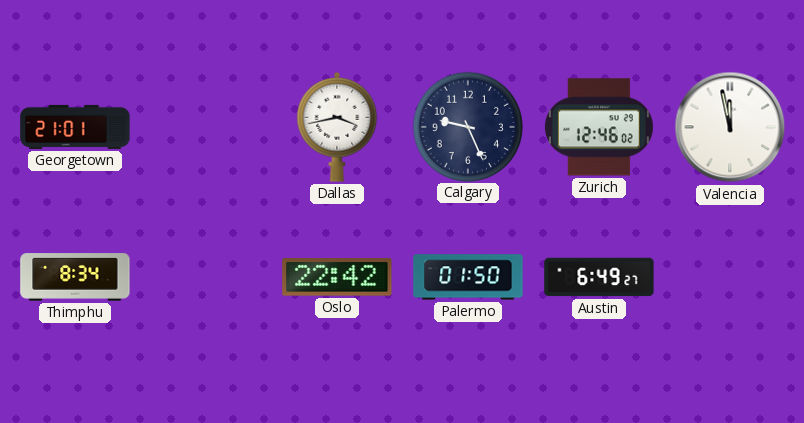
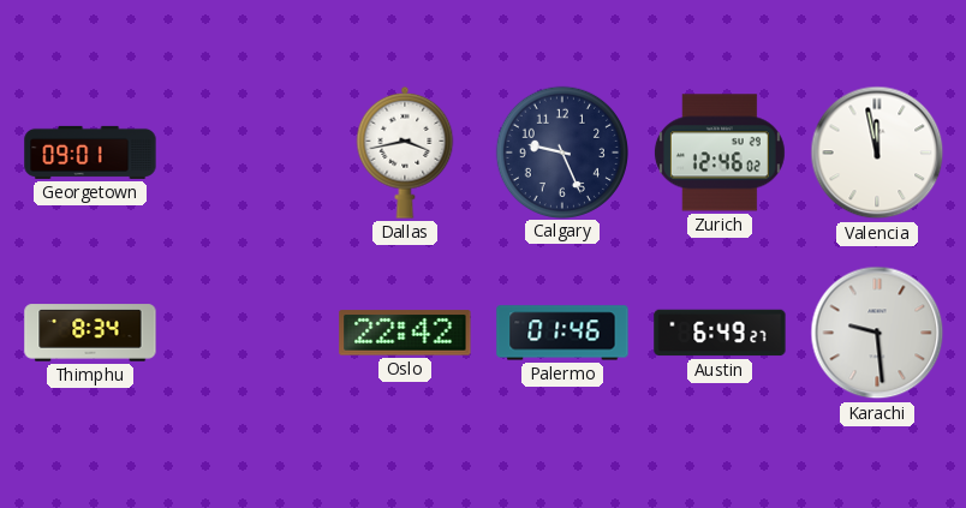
Georgetown: 21:01 -> 09:01 (90, 153)
Palermo: 01:50 -> 01:46 (562, 333)
Karachi: none -> 9:29 (877, 333)
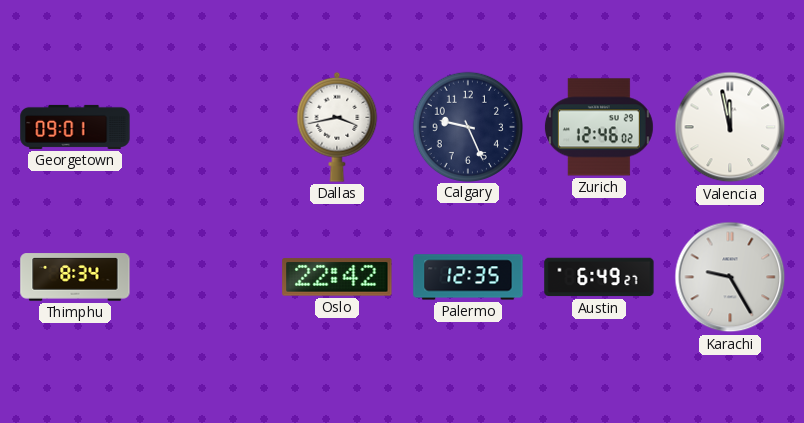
Palermo: 01:46 -> 12:35 (468, 277)
Karachi: 9:29 -> 9:25 (730, 277)
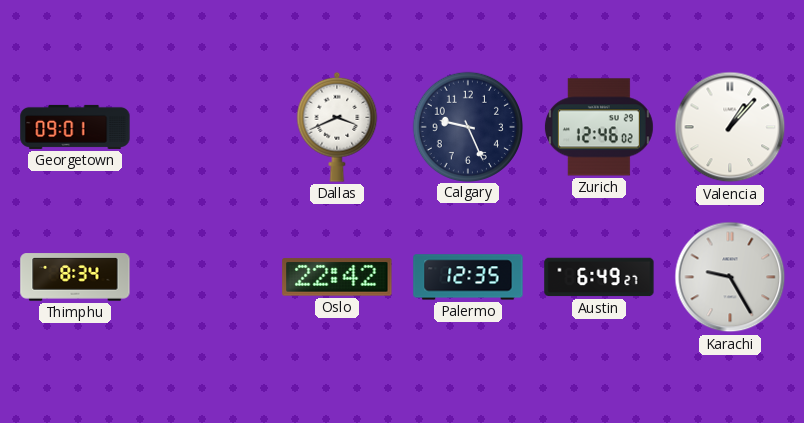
Dallas: 3:43 -> 3:41 (337, 127)
Valencia: 11:58 -> 1:07 (730, 127)
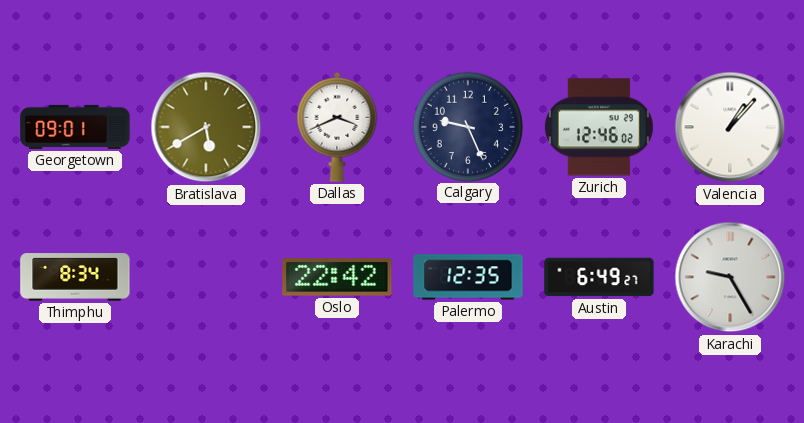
Bratislava: none -> 5:40 (206, 127)
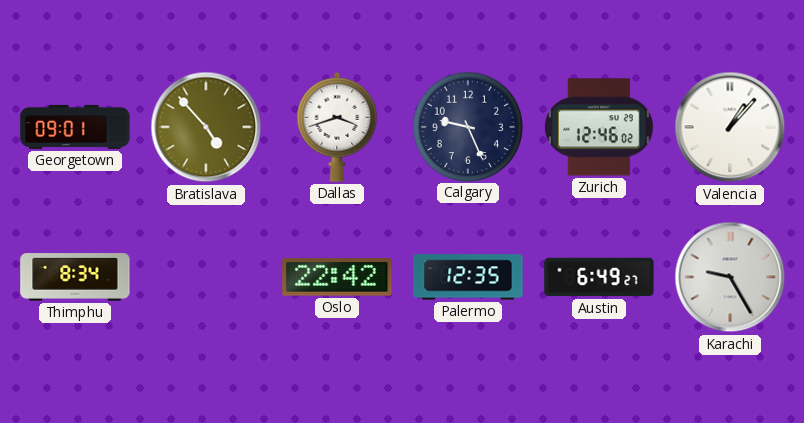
Bratislava: 5:40 -> 4:53 (206, 127)
Dallas: 3:41 -> 3:42 (337, 127)
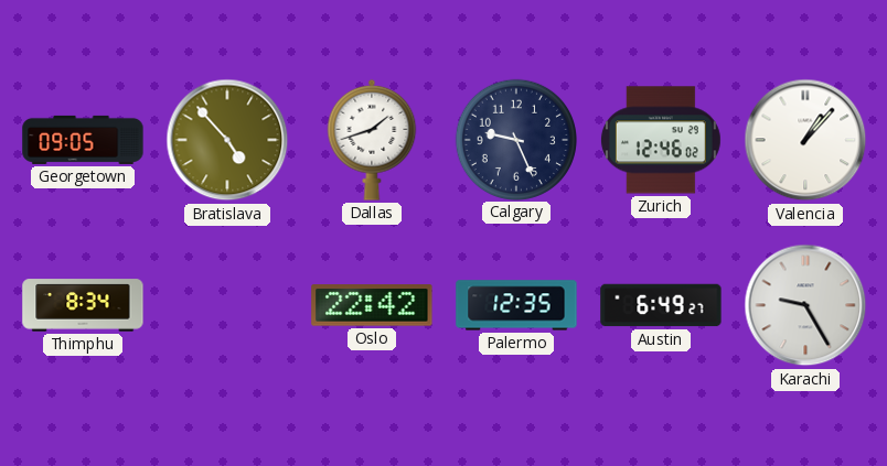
Georgetown: 09:01 -> 09:05 (83, 140)
Dallas: 3:42 -> 1:42 (372, 140)
